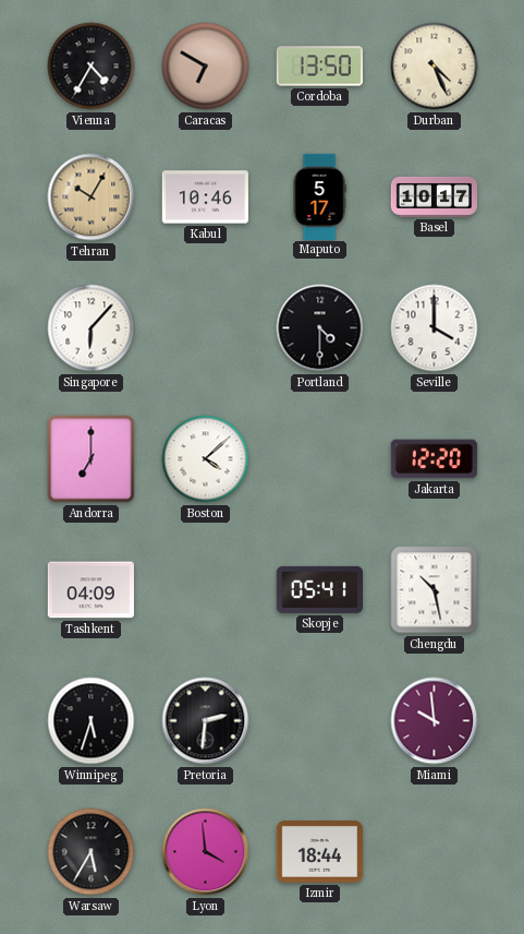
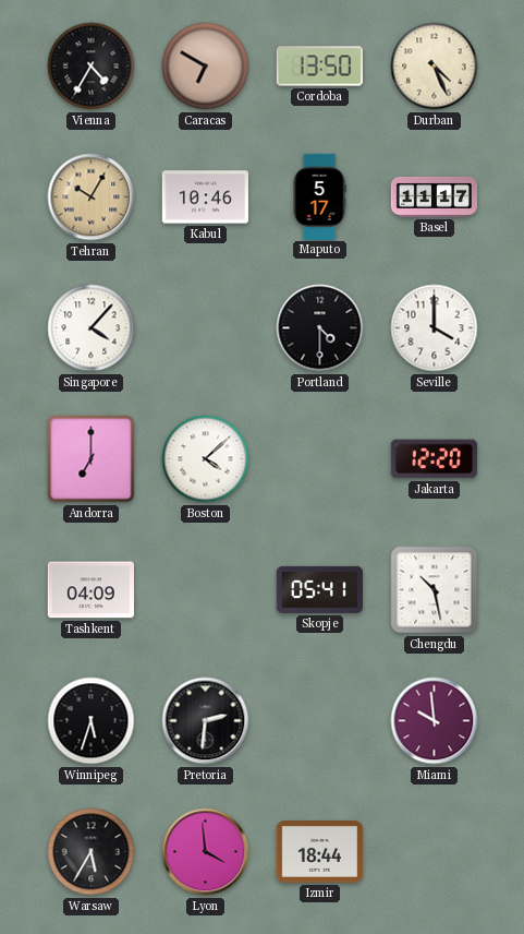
Basel: 10:17 -> 11:17 (434, 196)
Singapore: 6:07 -> 4:07 (92, 328)
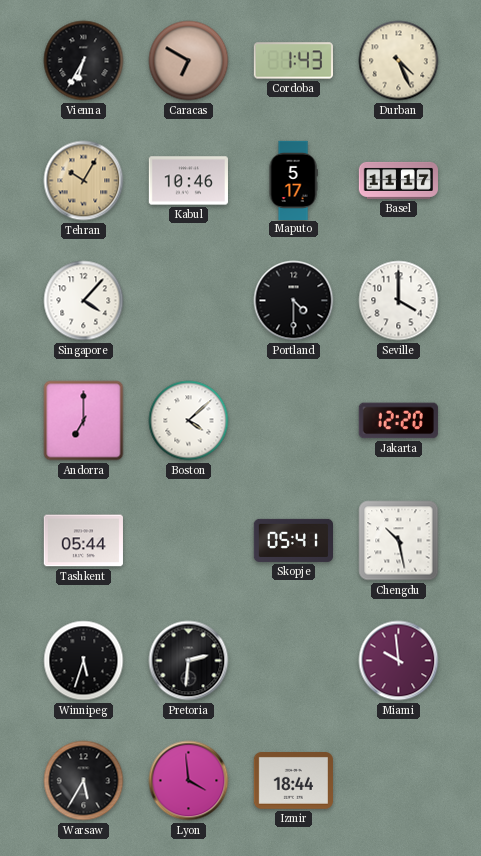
Vienna: 4:35 -> 6:35 (84, 61)
Cordoba: 13:50 -> 1:43 (293, 61)
Tashkent: 04:09 -> 05:44 (83, 541)
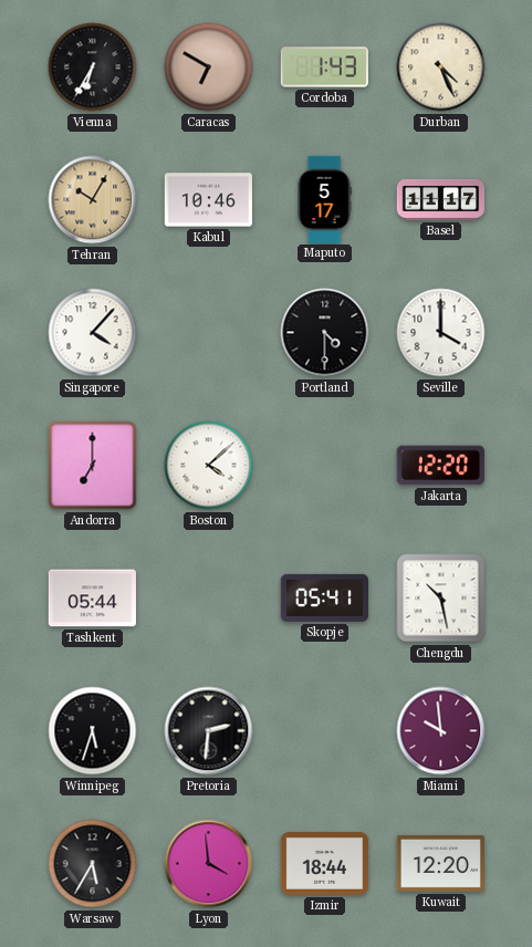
Kuwait: none -> 12:20 (440, 864)
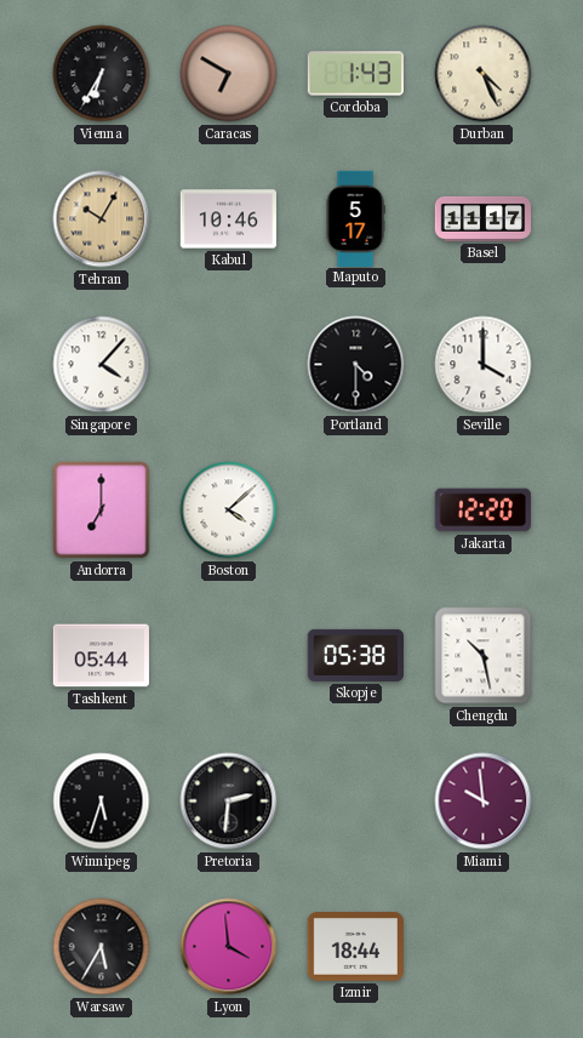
Skopje: 05:41 -> 05:38 (355, 655)
Kuwait: 12:20 -> none (440, 864)
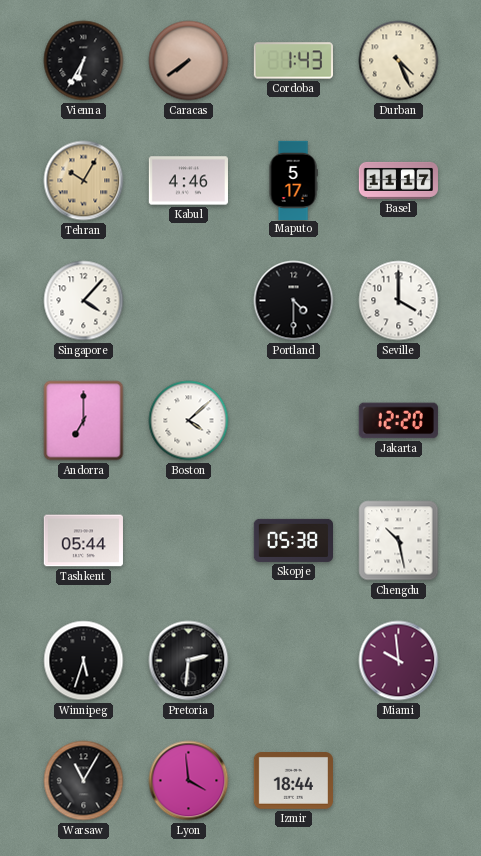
Caracas: 6:50 -> 7:39 (189, 61)
Kabul: 10:46 -> 4:46 (188, 181)
Warsaw: 5:35 -> 11:05 (84, 781)
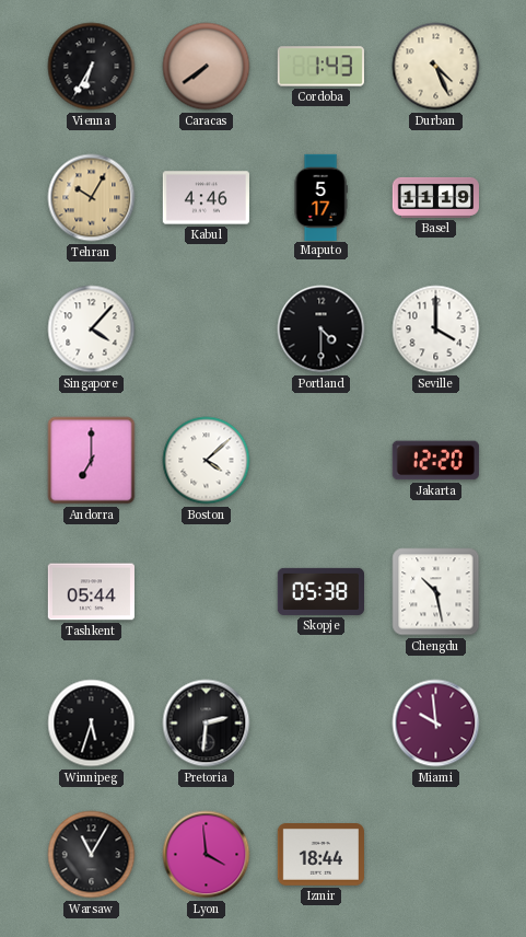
Basel: 11:17 -> 11:19 (435, 197)
